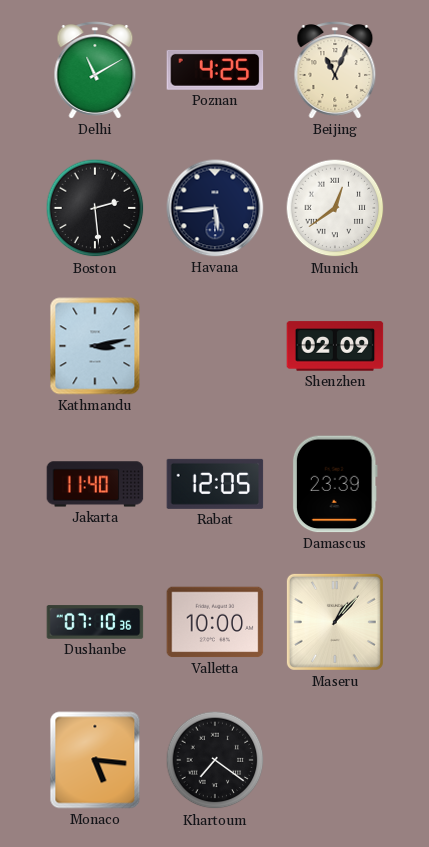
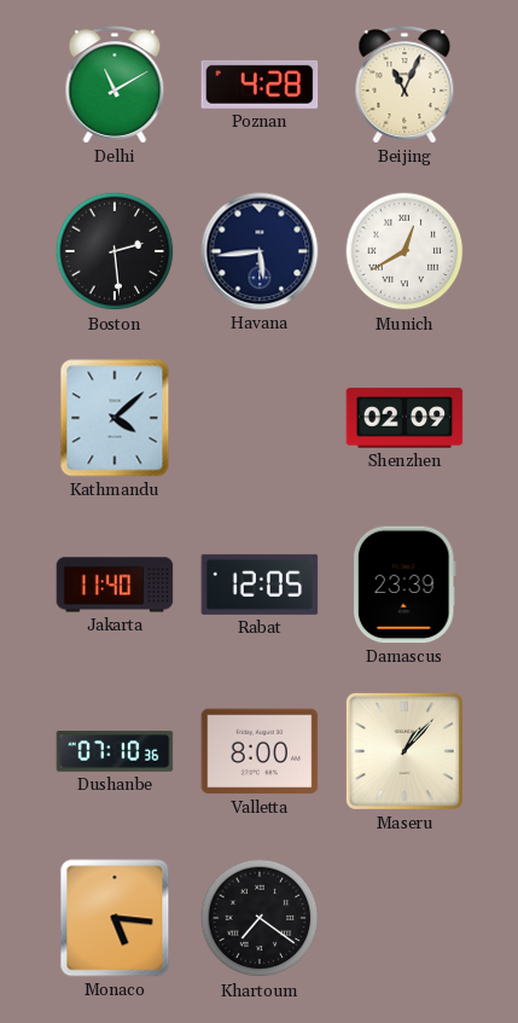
Poznan: 4:25 -> 4:28 (260, 85)
Munich: 12:39 -> 12:40 (404, 251)
Kathmandu: 3:13 -> 4:08 (115, 418)
Valletta: 10:00 -> 8:00 (260, 751)
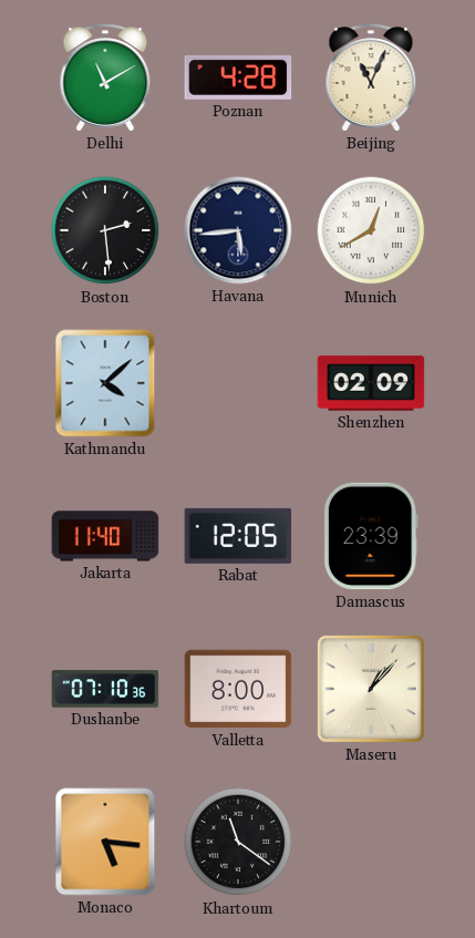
Khartoum: 7:21 -> 11:21 (238, 842)
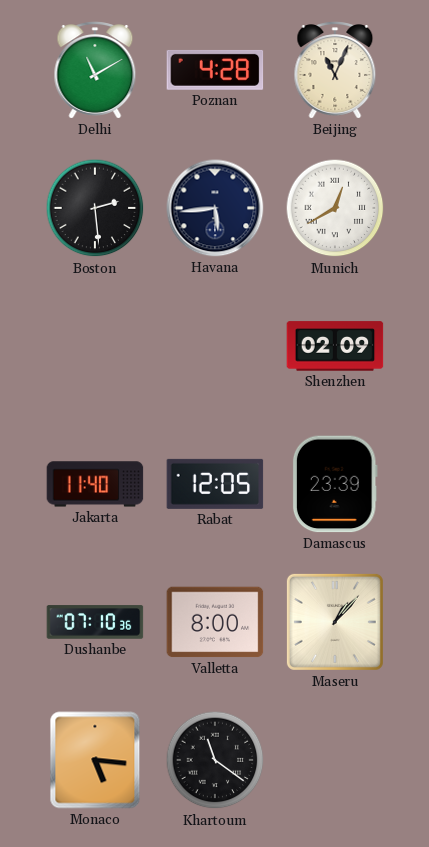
Kathmandu: 4:08 -> none (105, 383)
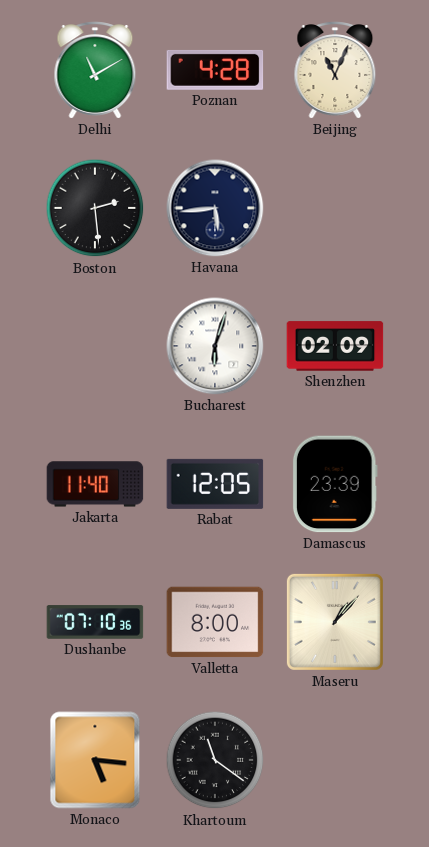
Munich: 12:40 -> none (335, 208)
Bucharest: none -> 6:03 (215, 346)
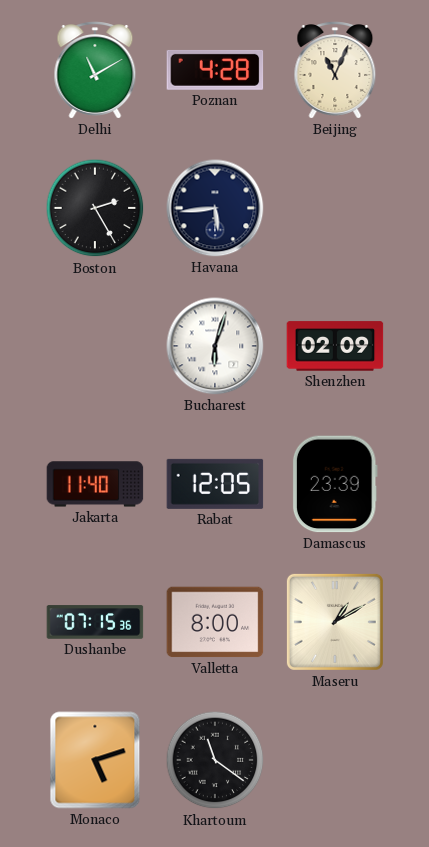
Boston: 2:29 -> 2:25 (95, 208)
Dushanbe: 07:10 -> 07:15 (95, 622)
Maseru: 1:07 -> 1:10 (335, 622)
Monaco: 5:16 -> 5:12 (95, 760)
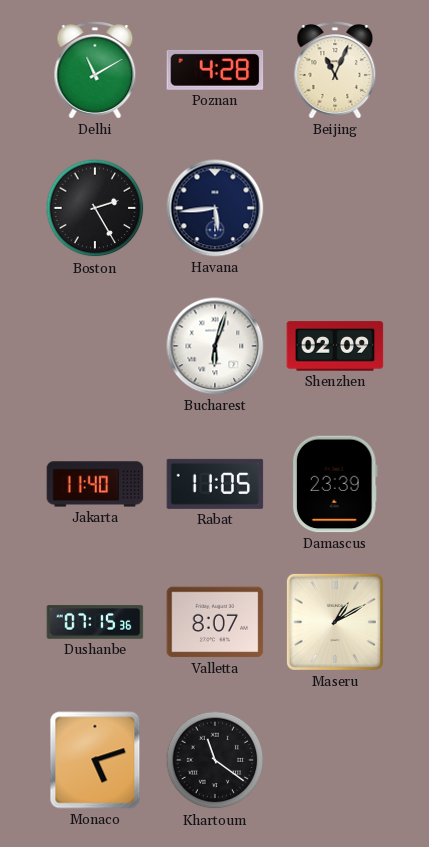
Rabat: 12:05 -> 11:05 (215, 484)
Valletta: 8:00 -> 8:07 (215, 622)
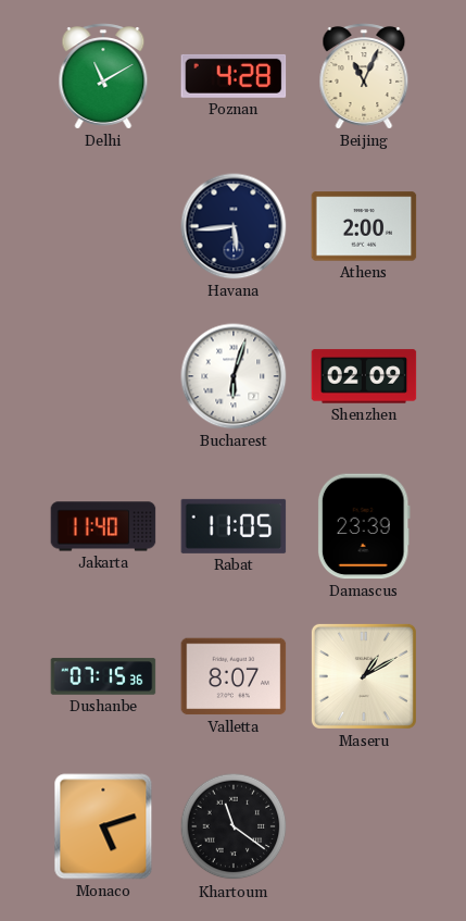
Boston: 2:25 -> none (95, 208)
Athens: none -> 2:00 (364, 226)
